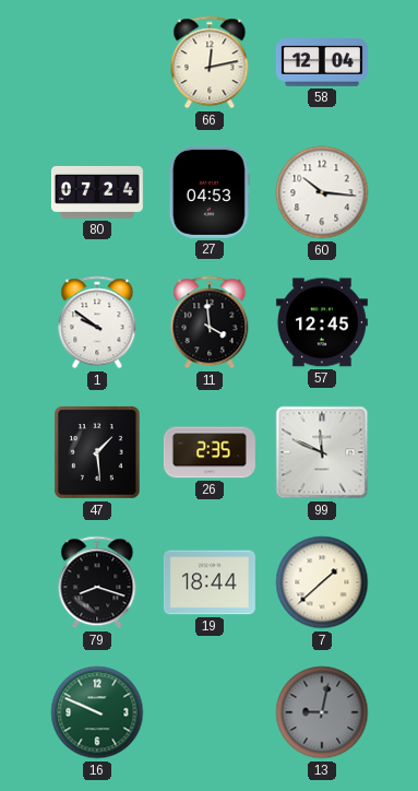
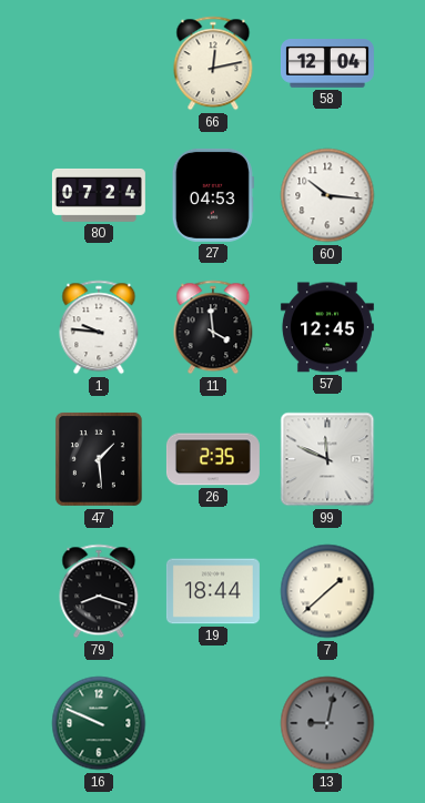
1: 9:51 -> 9:46 (99, 327)
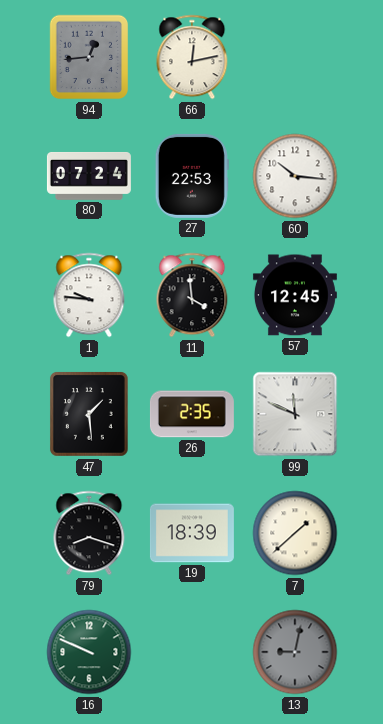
94: none -> 12:44 (89, 57)
58: 12:04 -> none (327, 63)
27: 04:53 -> 22:53 (192, 176)
19: 18:44 -> 18:39 (192, 533)
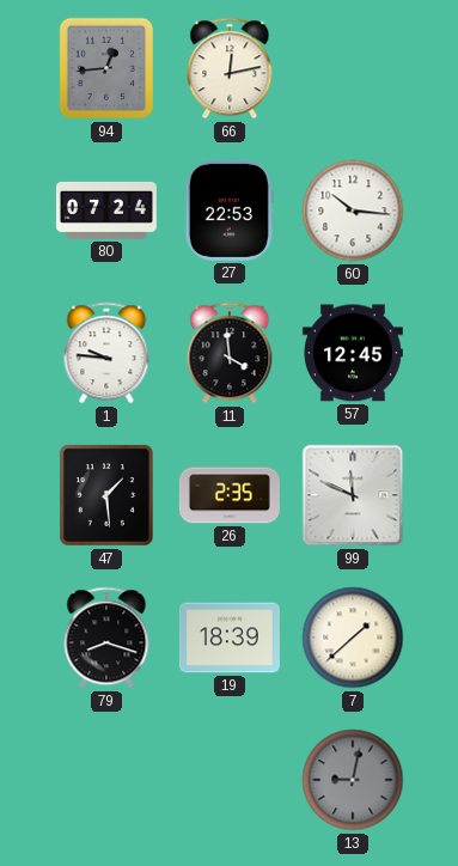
16: 9:49 -> none (89, 652)
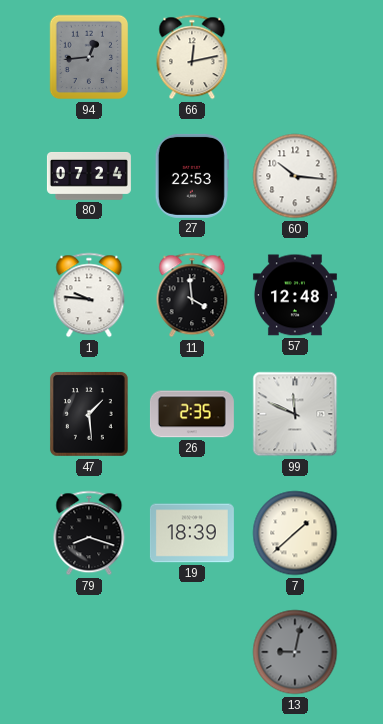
57: 12:45 -> 12:48 (295, 295)
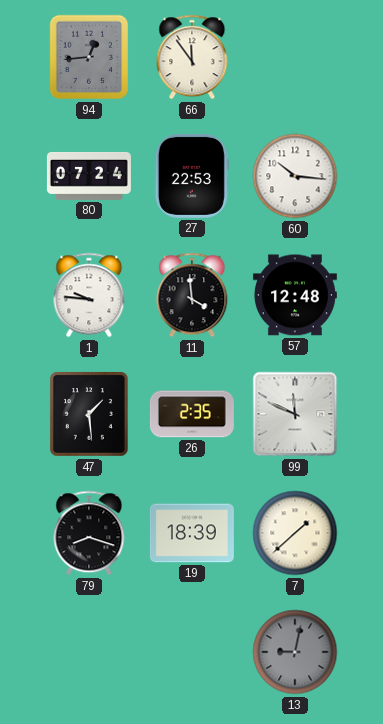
66: 12:13 -> 11:54 (192, 57)
